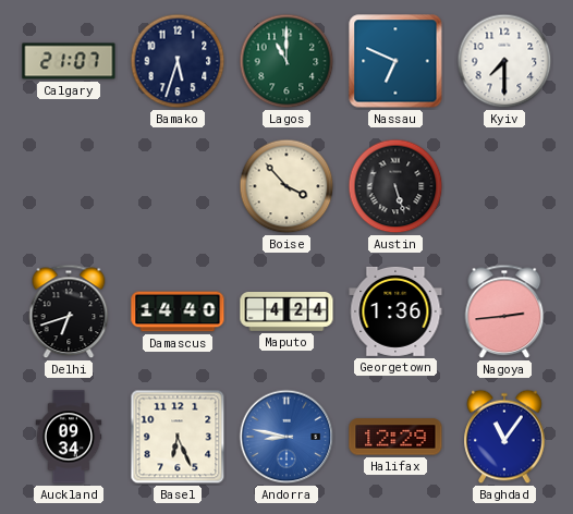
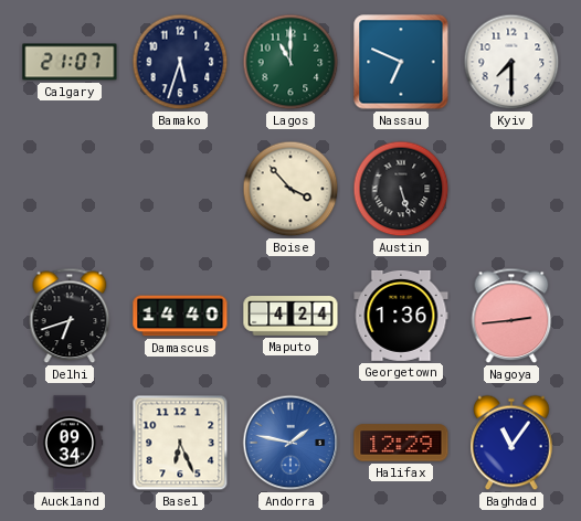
Andorra: 8:47 -> 1:47 (290, 443)
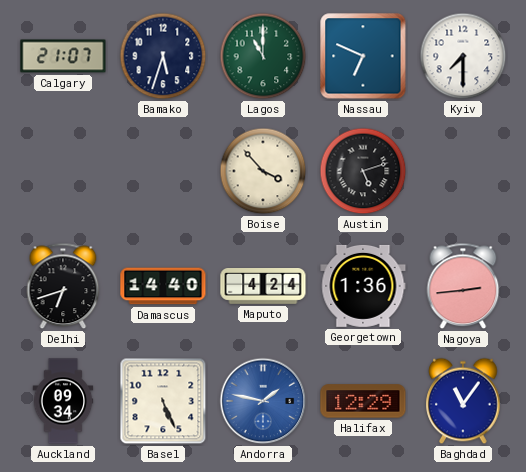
Austin: 5:27 -> 5:12 (363, 171)
Basel: 6:26 -> 5:26 (163, 401)
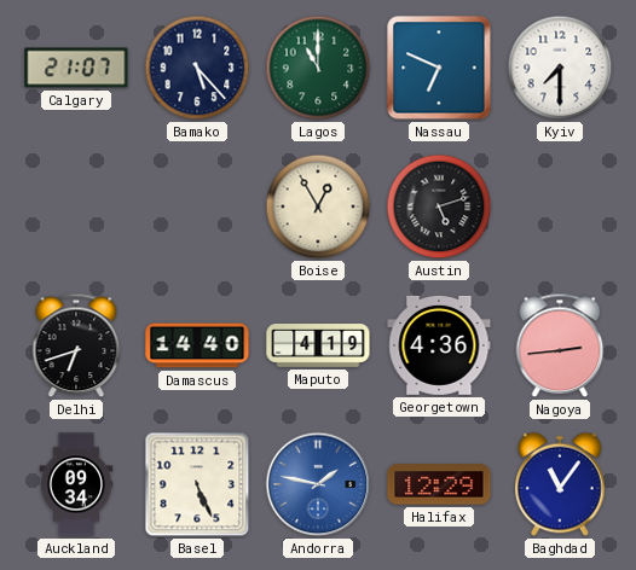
Bamako: 5:33 -> 5:23 (197, 68)
Boise: 3:53 -> 12:55 (318, 207)
Maputo: 4:24 -> 4:19 (318, 347)
Georgetown: 1:36 -> 4:36 (439, 345)
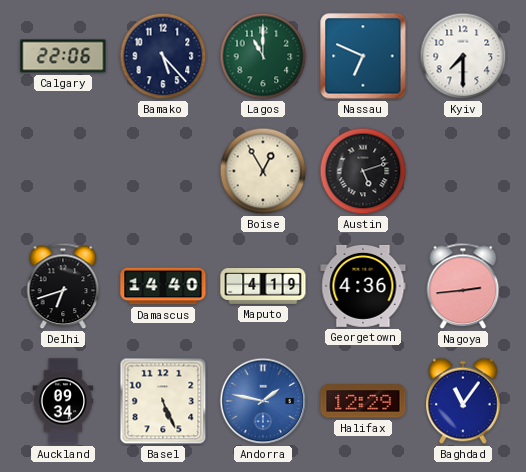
Calgary: 21:07 -> 22:06 (63, 56)
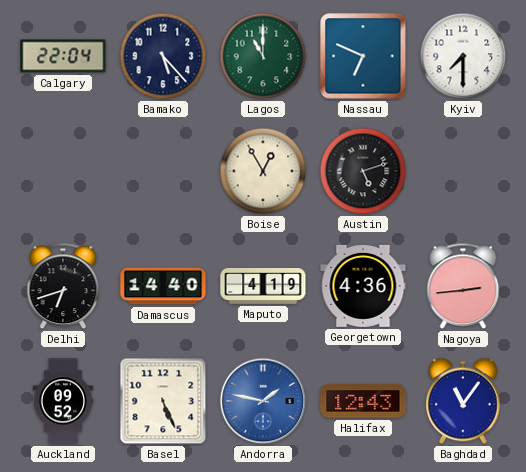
Calgary: 22:06 -> 22:04 (63, 56)
Auckland: 09:34 -> 09:52 (63, 401)
Halifax: 12:29 -> 12:43 (363, 401)
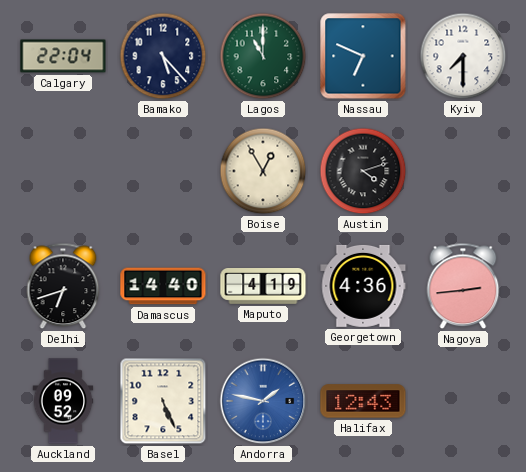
Austin: 5:12 -> 4:12 (363, 171)
Baghdad: 11:06 -> none (463, 401)
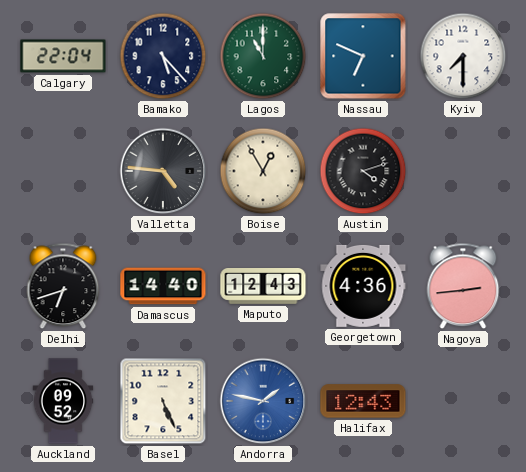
Valletta: none -> 4:46 (163, 171)
Maputo: 4:19 -> 12:43 (263, 287)
